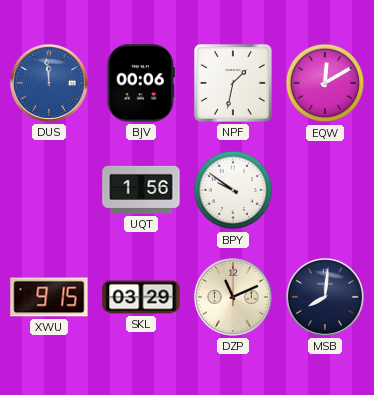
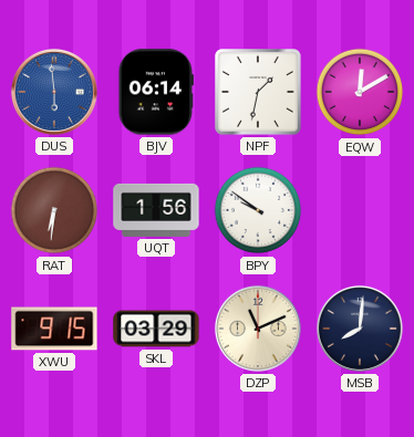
DUS: 11:59 -> 5:59 (54, 92)
BJV: 00:06 -> 06:14 (156, 92)
RAT: none -> 6:31 (54, 210)
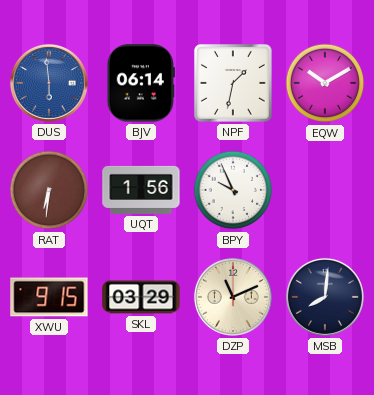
EQW: 12:10 -> 10:10 (325, 83)
BPY: 9:51 -> 9:56 (233, 190)
